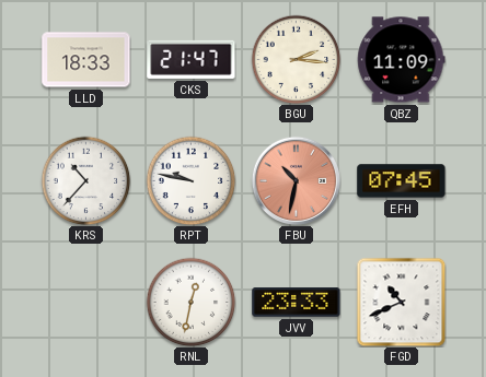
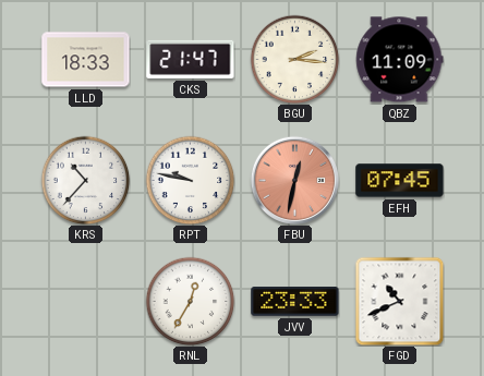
FBU: 10:32 -> 12:32 (294, 180)
RNL: 12:32 -> 12:35 (190, 301)
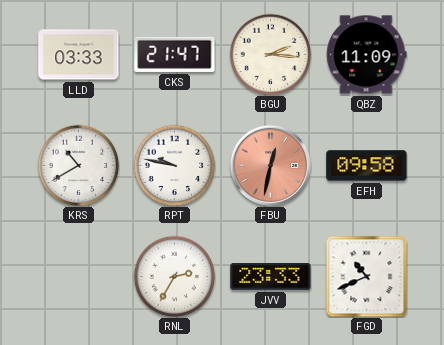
LLD: 18:33 -> 03:33 (79, 55)
KRS: 10:37 -> 10:40 (78, 165)
EFH: 07:45 -> 09:58 (367, 166)
RNL: 12:35 -> 2:35 (174, 276)
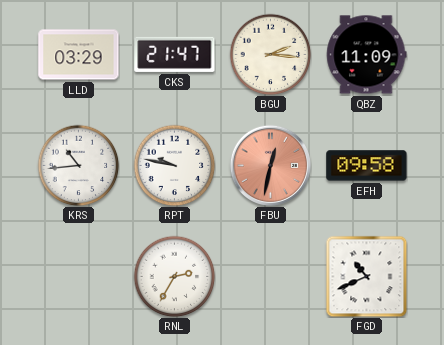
LLD: 03:33 -> 03:29 (79, 55)
KRS: 10:40 -> 10:44 (78, 165)
JVV: 23:33 -> none (271, 277)
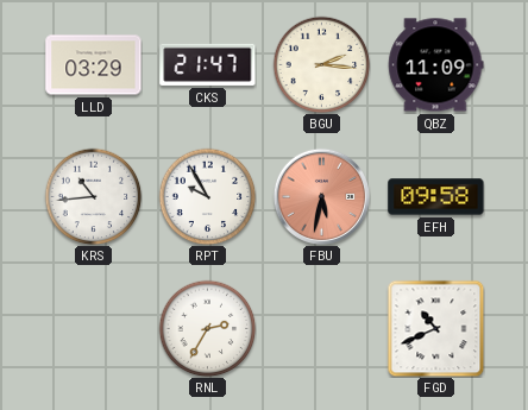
RPT: 9:47 -> 9:55 (207, 196)
FBU: 12:32 -> 5:32 (321, 196)
